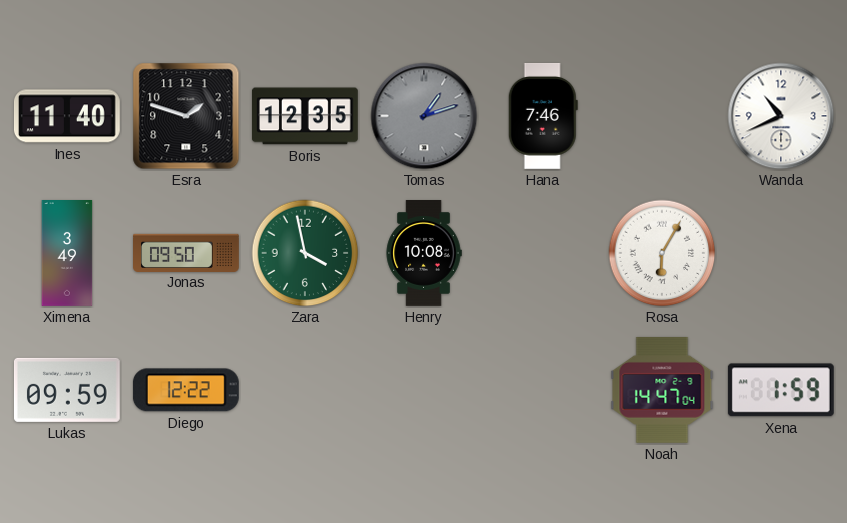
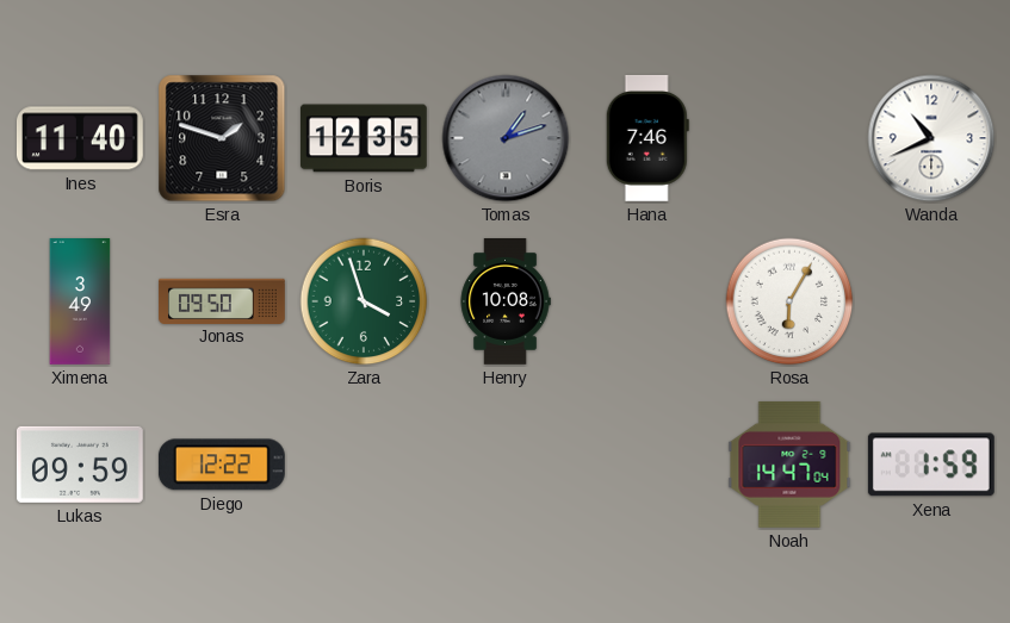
Zara: 3:58 -> 3:57 (364, 301)
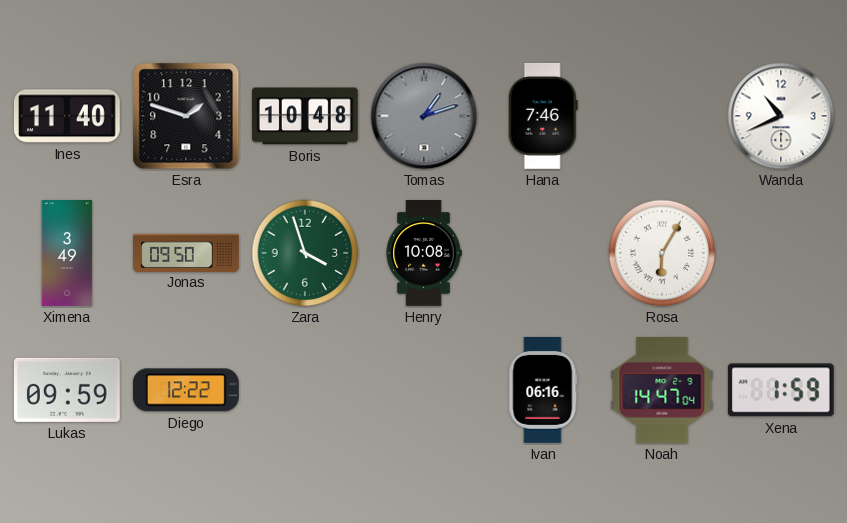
Boris: 12:35 -> 10:48 (305, 116)
Ivan: none -> 06:16 (543, 390)
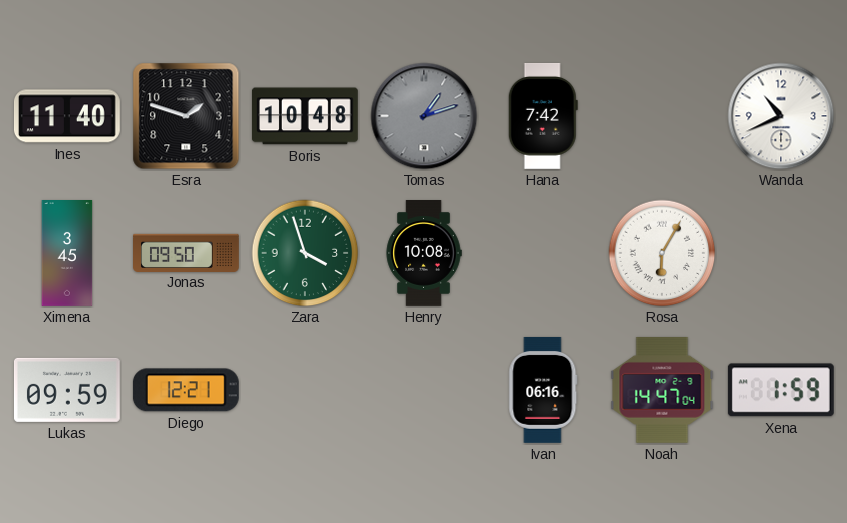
Hana: 7:46 -> 7:42 (543, 116)
Ximena: 3:49 -> 3:45 (67, 254)
Diego: 12:22 -> 12:21 (186, 390)
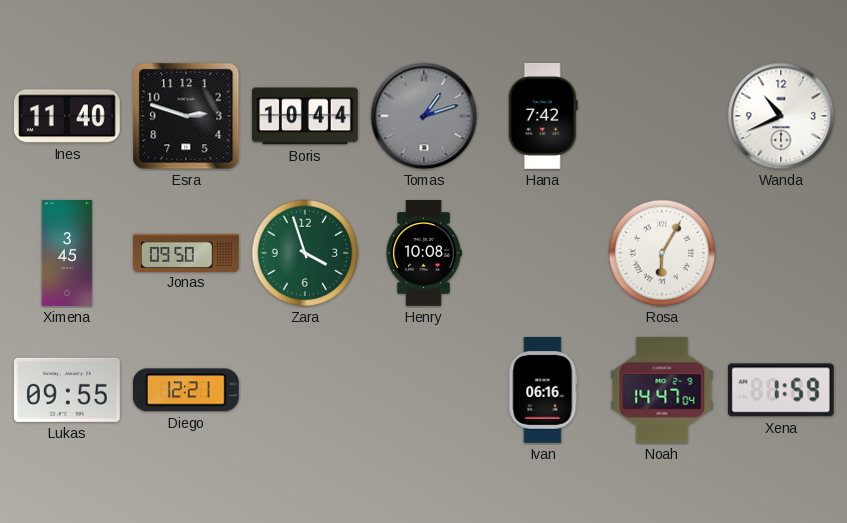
Esra: 1:48 -> 2:48 (186, 116)
Boris: 10:48 -> 10:44 (305, 116)
Lukas: 09:59 -> 09:55 (67, 390)
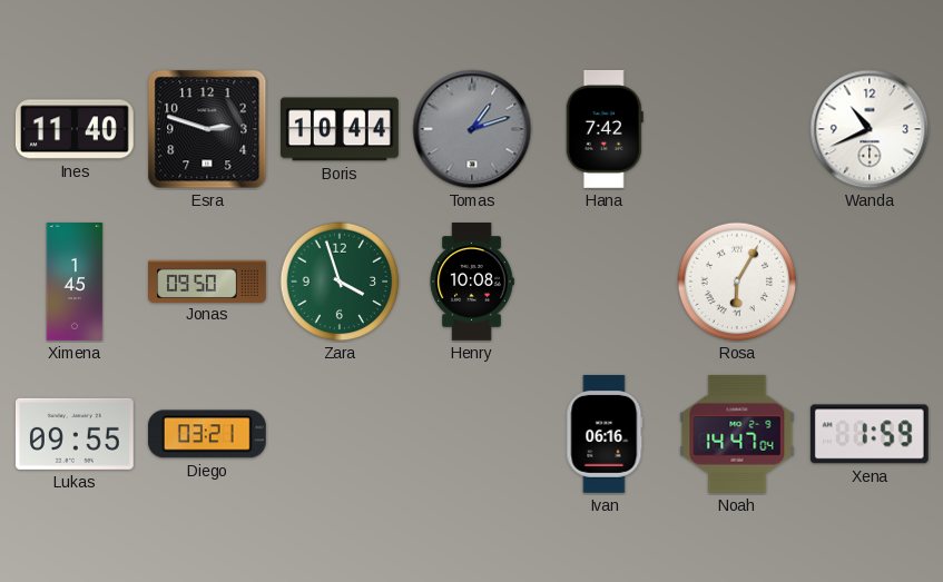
Ximena: 3:45 -> 1:45 (75, 283)
Diego: 12:21 -> 03:21 (207, 434)
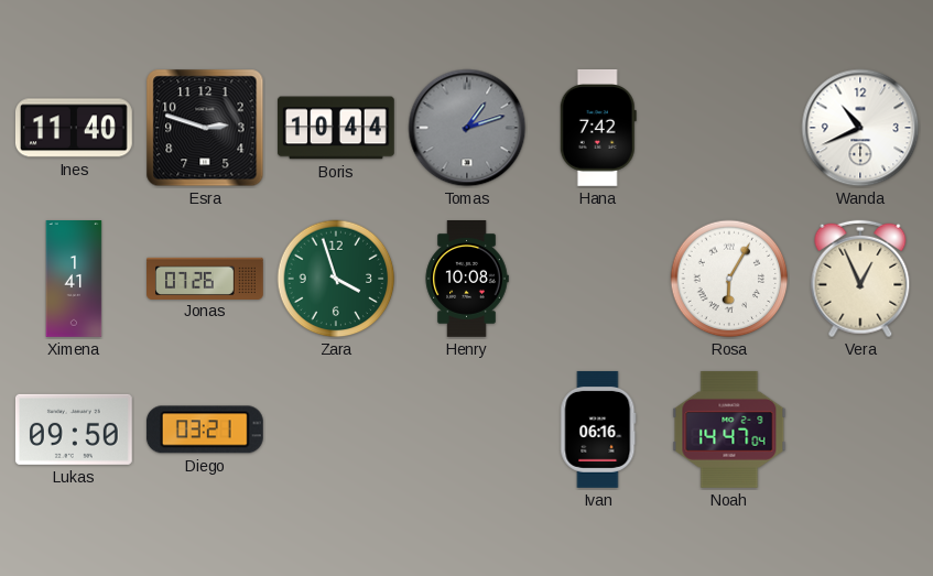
Ximena: 1:45 -> 1:41 (74, 280)
Jonas: 09:50 -> 07:26 (206, 278)
Vera: none -> 12:56 (860, 279)
Lukas: 09:55 -> 09:50 (74, 430)
Xena: 1:59 -> none (870, 434)
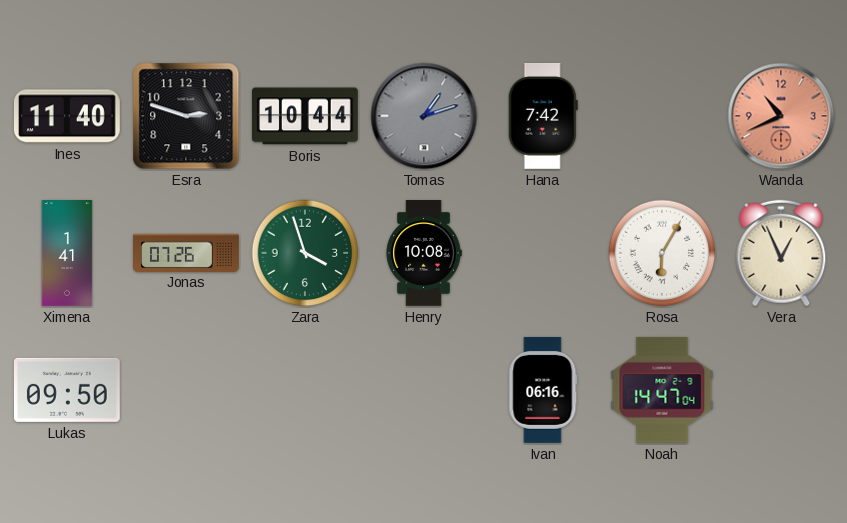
Wanda dial: white -> salmon (781, 116)
Diego: 03:21 -> none (205, 430)
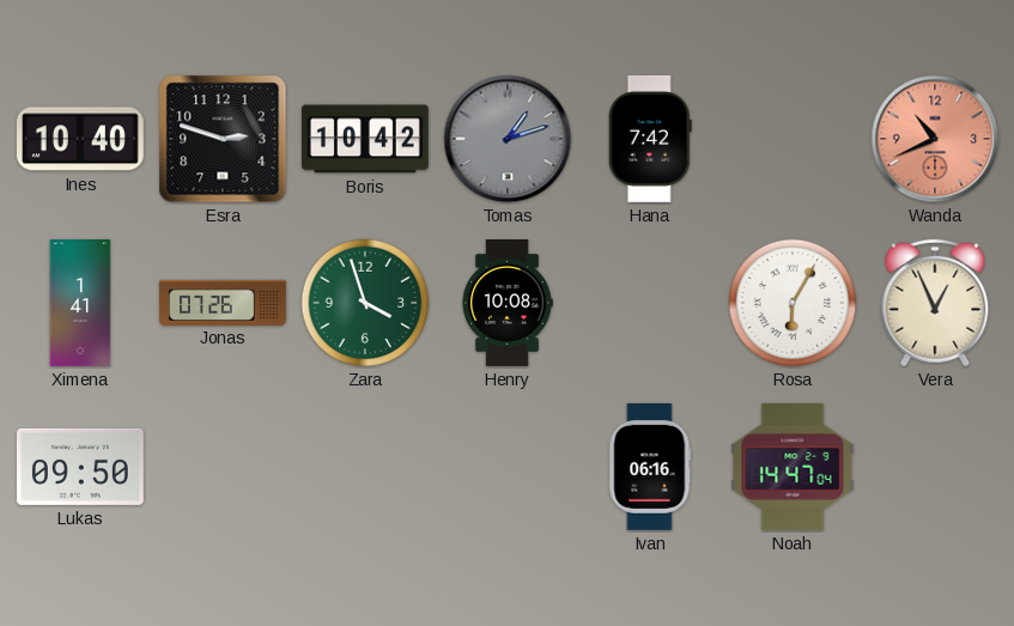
Ines: 11:40 -> 10:40 (80, 139)
Boris: 10:44 -> 10:42 (365, 139)
